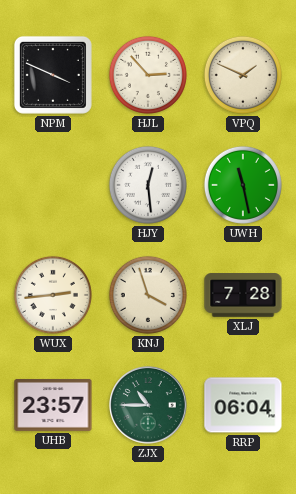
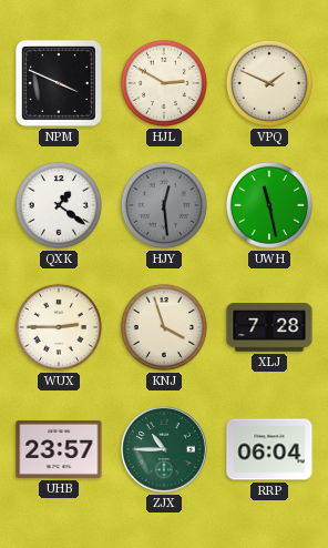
HJL: 2:53 -> 2:50 (164, 83)
QXK: none -> 1:21 (59, 205)
HJY dial: white -> grey (164, 205)
WUX: 2:44 -> 2:45 (59, 327)
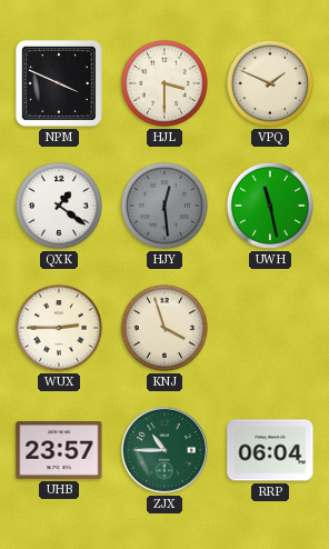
HJL: 2:50 -> 3:30 (164, 83)
XLJ: 7:28 -> none (269, 327)
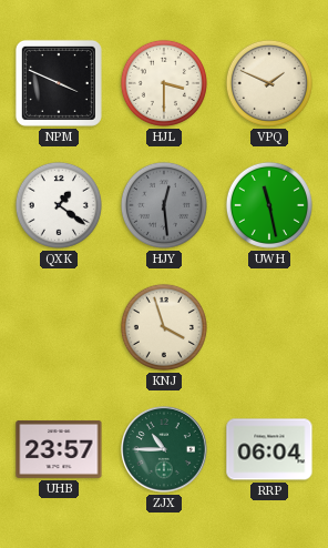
WUX: 2:45 -> none (59, 328)
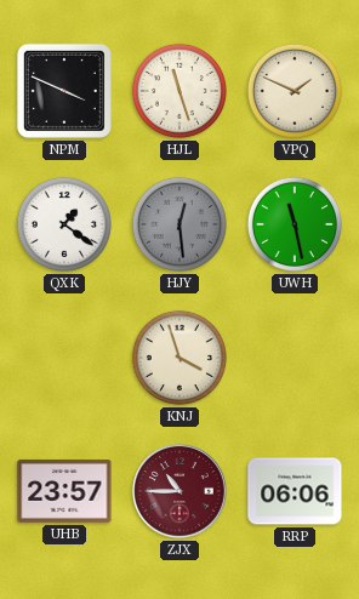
HJL: 3:30 -> 11:27 (180, 91)
ZJX dial: green -> burgundy (181, 492)
RRP: 06:04 -> 06:06 (295, 491)
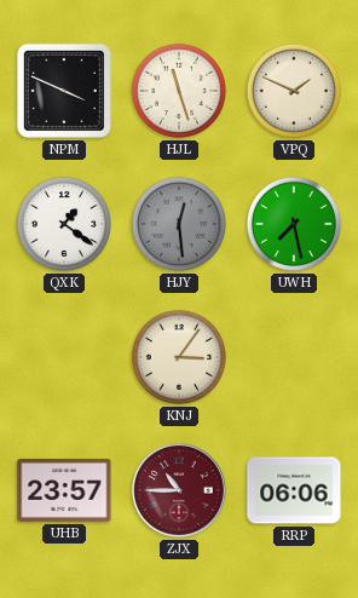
UWH: 11:28 -> 7:28 (294, 224)
KNJ: 3:57 -> 3:06 (179, 357)
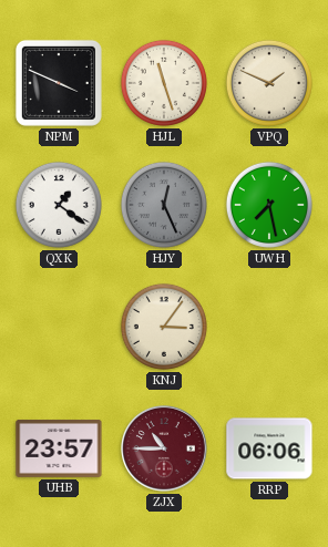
HJY: 12:29 -> 12:26 (164, 205)
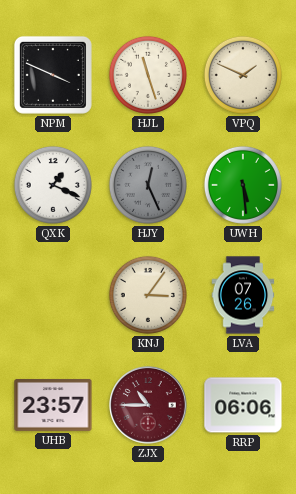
QXK: 1:21 -> 1:19 (53, 185)
UWH: 7:28 -> 5:29 (243, 185)
LVA: none -> 07:26 (243, 295)
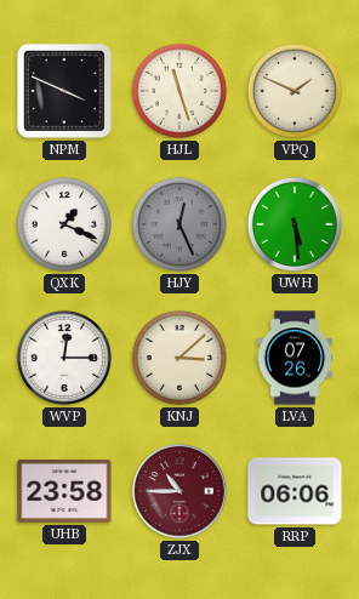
WVP: none -> 12:15 (64, 358)
KNJ: 3:06 -> 3:08 (180, 358)
UHB: 23:57 -> 23:58 (64, 491)
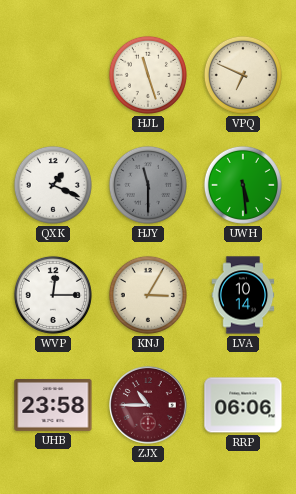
NPM: 3:49 -> none (64, 91)
VPQ: 1:49 -> 6:49 (243, 75)
HJY: 12:26 -> 11:30 (148, 185)
KNJ: 3:08 -> 3:05 (148, 295)
LVA: 07:26 -> 10:14 (243, 295)
